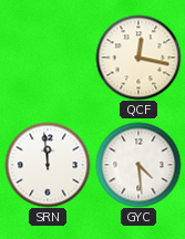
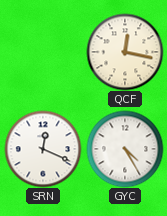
SRN: 11:59 -> 12:19 (43, 149)
GYC: 4:29 -> 4:25 (125, 149)
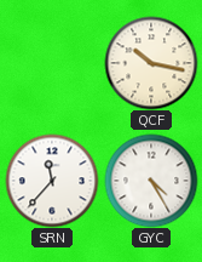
QCF: 12:17 -> 10:17 (151, 63)
SRN: 12:19 -> 11:37 (52, 181)
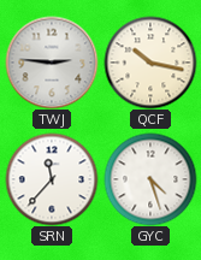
TWJ: none -> 2:46 (52, 63)
GYC: 4:25 -> 4:27 (150, 179)
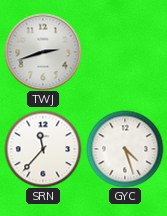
TWJ: 2:46 -> 2:42 (43, 52)
QCF: 10:17 -> none (150, 63)
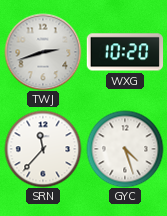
WXG: none -> 10:20 (124, 52)
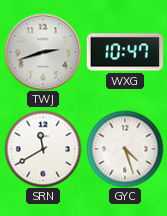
WXG: 10:20 -> 10:47 (124, 52)
SRN: 11:37 -> 11:40 (43, 149)
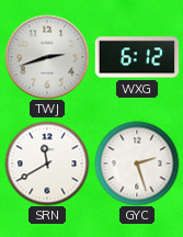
WXG: 10:47 -> 6:12 (136, 57)
GYC: 4:27 -> 2:27 (137, 163)
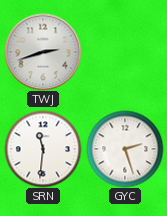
WXG: 6:12 -> none (136, 57)
SRN: 11:40 -> 11:31 (43, 149)
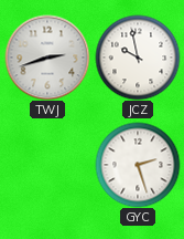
JCZ: none -> 9:58 (138, 58)
SRN: 11:31 -> none (43, 149)
